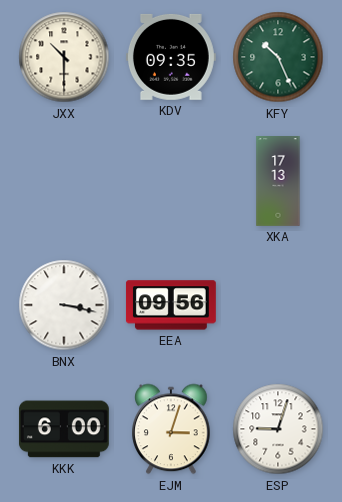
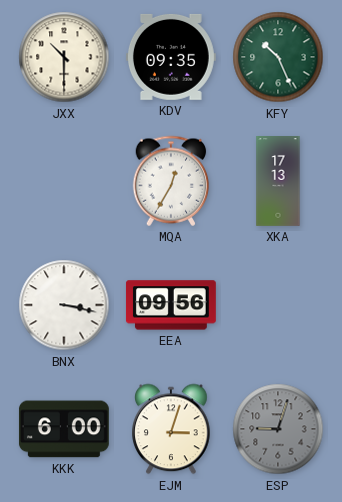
MQA: none -> 12:35 (171, 181)
ESP dial: white -> grey (278, 429)
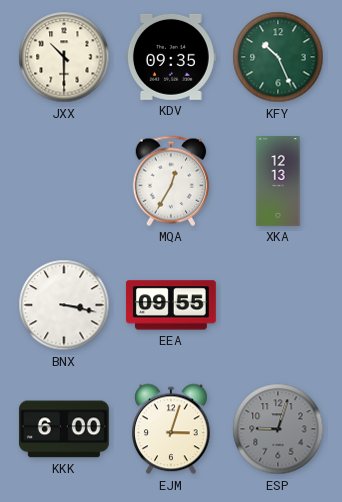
XKA: 17:13 -> 12:13 (278, 182)
EEA: 09:56 -> 09:55 (171, 305)
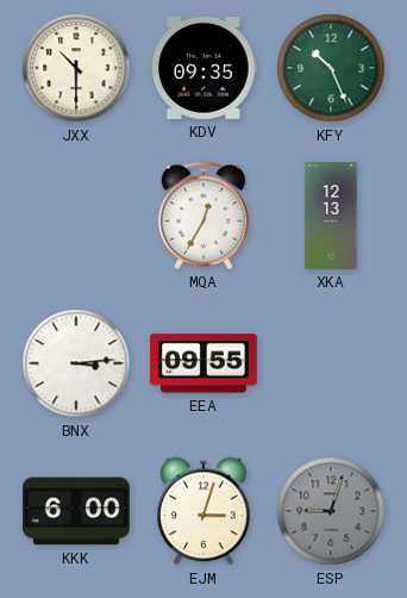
BNX: 3:17 -> 3:14 (76, 363)
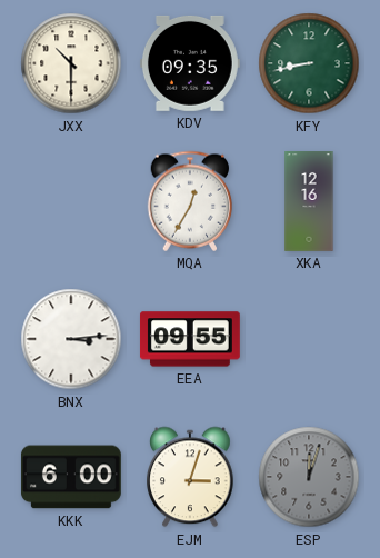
KFY: 10:26 -> 8:43 (309, 63)
XKA: 12:13 -> 12:16 (309, 202)
ESP: 9:03 -> 12:03 (309, 477)
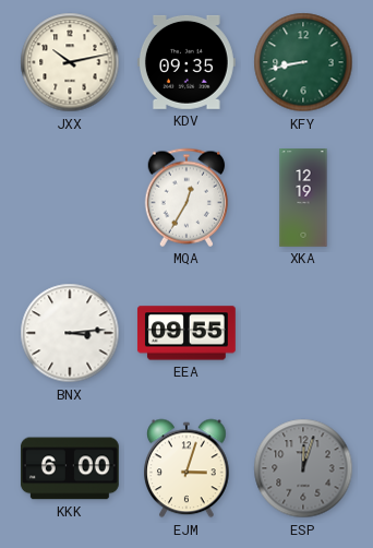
JXX: 10:30 -> 10:13 (70, 62)
XKA: 12:16 -> 12:19 (303, 199)
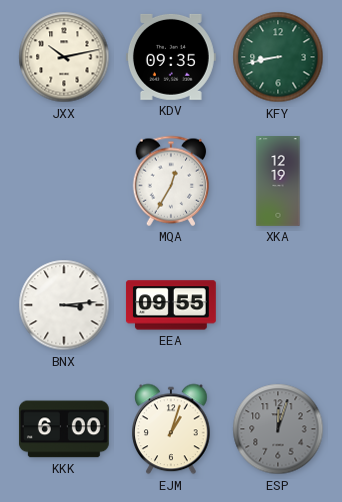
EJM: 3:03 -> 1:03 (172, 429)
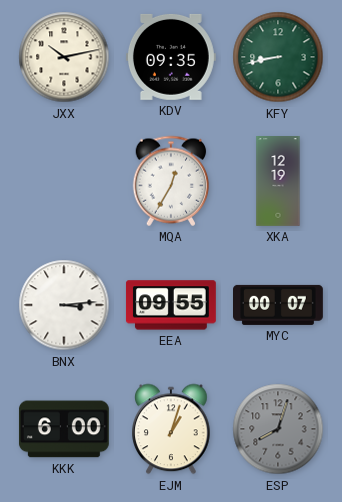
MYC: none -> 00:07 (279, 305)
ESP: 12:03 -> 8:03 (278, 429)
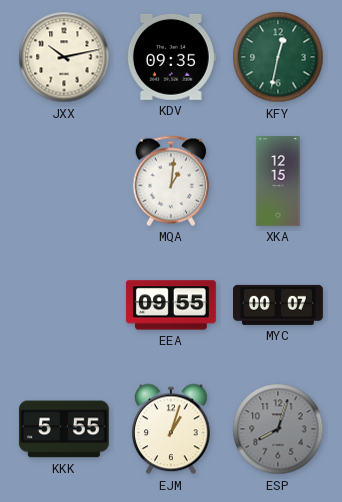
KFY: 8:43 -> 12:32 (278, 57)
MQA: 12:35 -> 1:01 (171, 181)
XKA: 12:19 -> 12:15 (278, 182)
BNX: 3:14 -> none (64, 305)
KKK: 6:00 -> 5:55 (64, 429)
